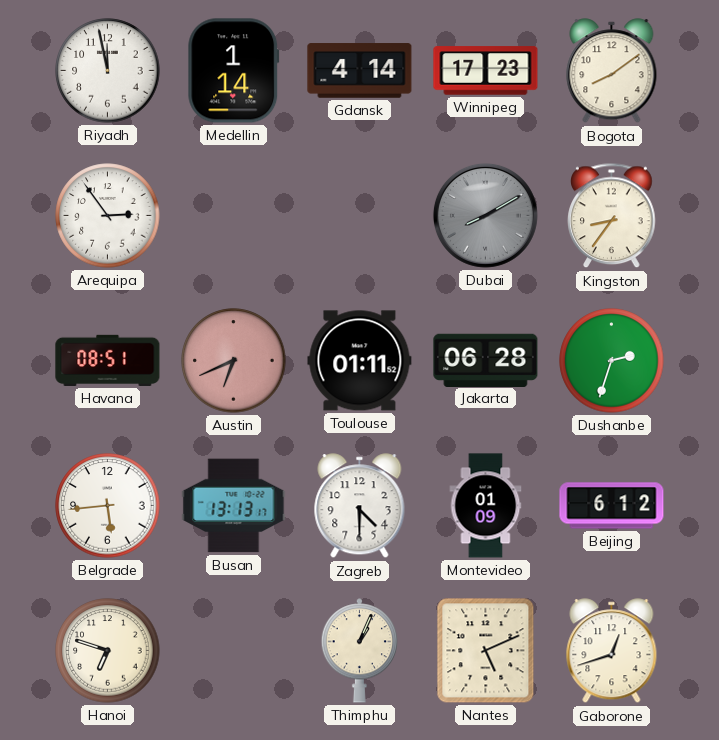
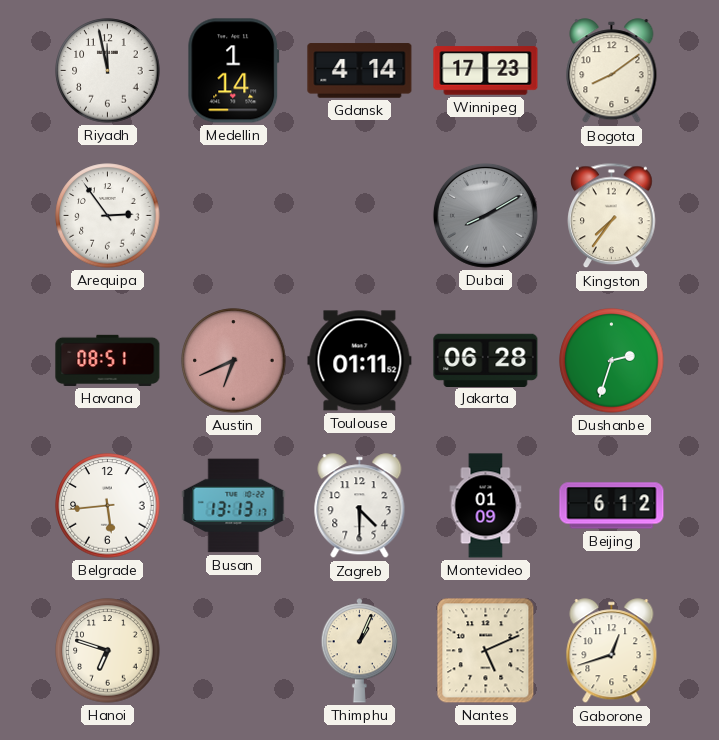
Kingston: 8:36 -> 7:36 (612, 216)
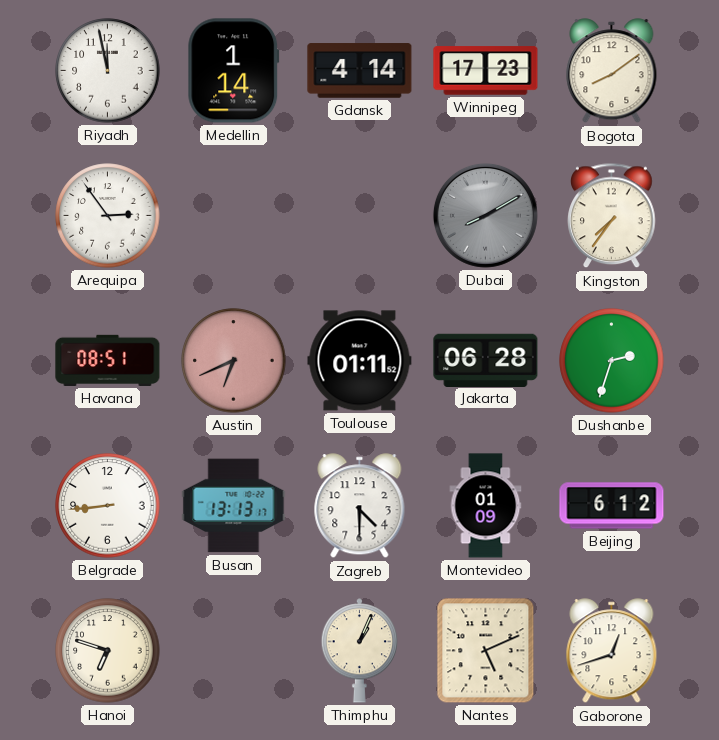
Belgrade: 5:44 -> 8:44 (108, 506)
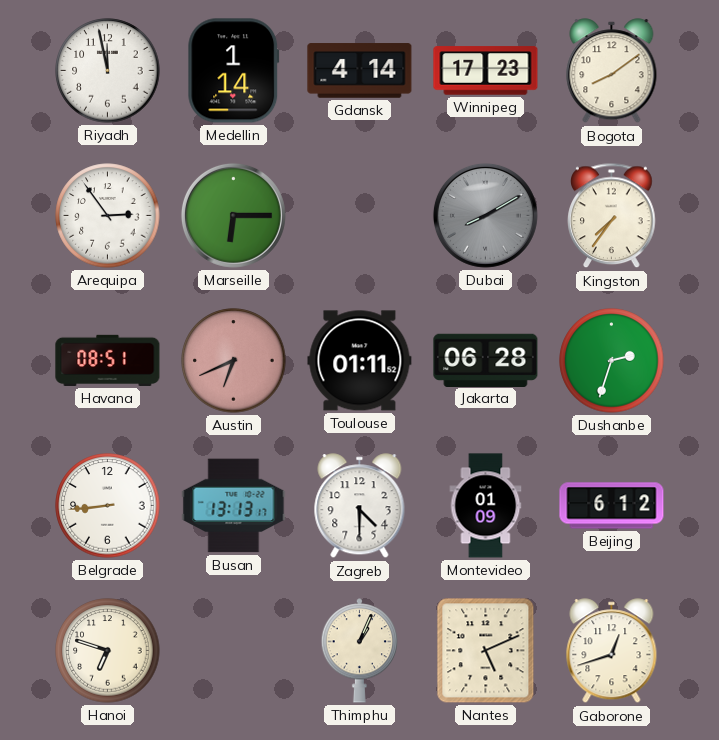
Marseille: none -> 6:15 (233, 215)
